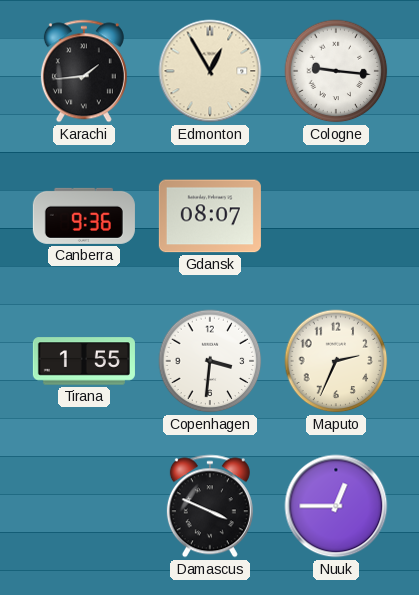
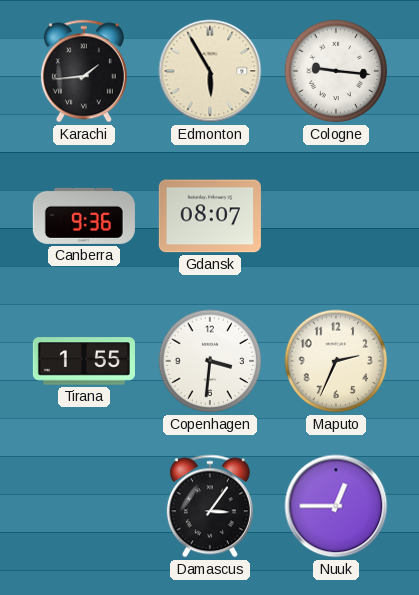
Edmonton: 12:55 -> 5:55 (210, 71)
Damascus: 3:49 -> 3:06 (210, 506)
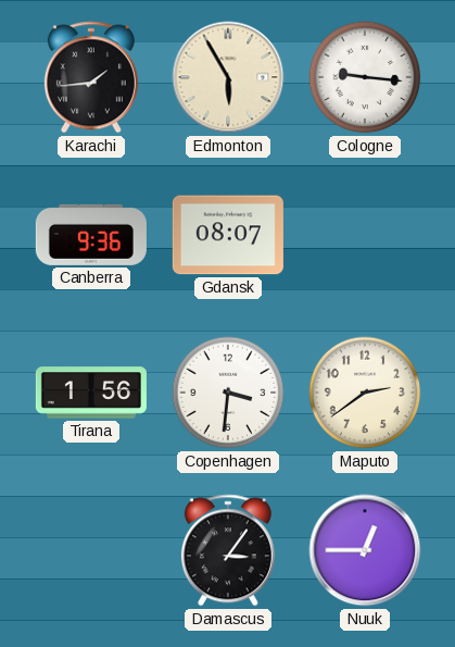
Tirana: 1:55 -> 1:56 (91, 393)
Maputo: 2:34 -> 2:39 (365, 393)
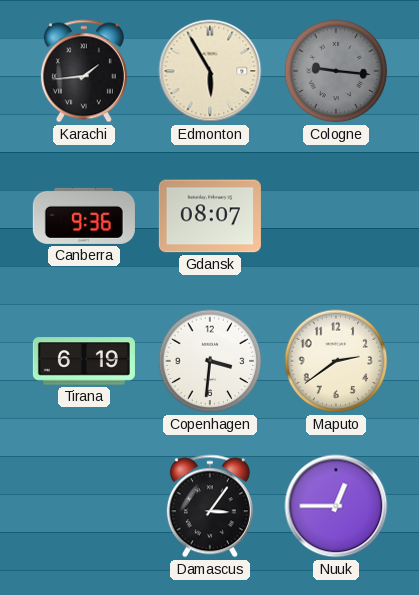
Cologne dial: white -> grey (336, 71)
Tirana: 1:56 -> 6:19 (84, 361)
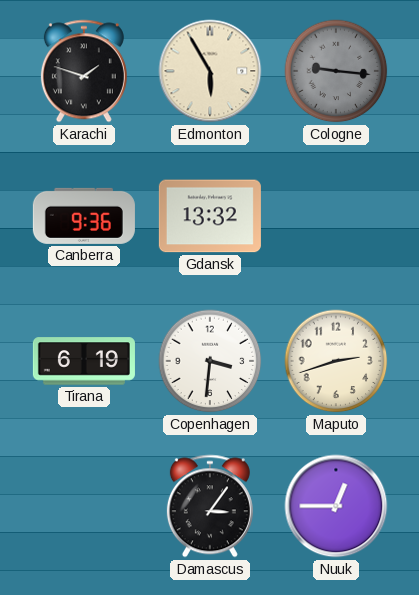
Karachi: 1:44 -> 1:48 (84, 71)
Gdansk: 08:07 -> 13:32 (210, 216)
Maputo: 2:39 -> 2:42 (336, 361)
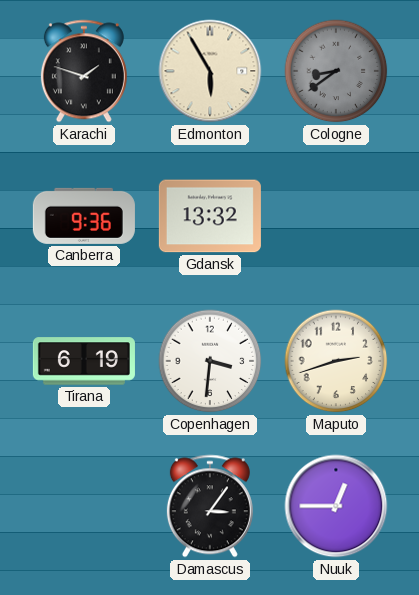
Cologne: 9:16 -> 8:39 (336, 71)
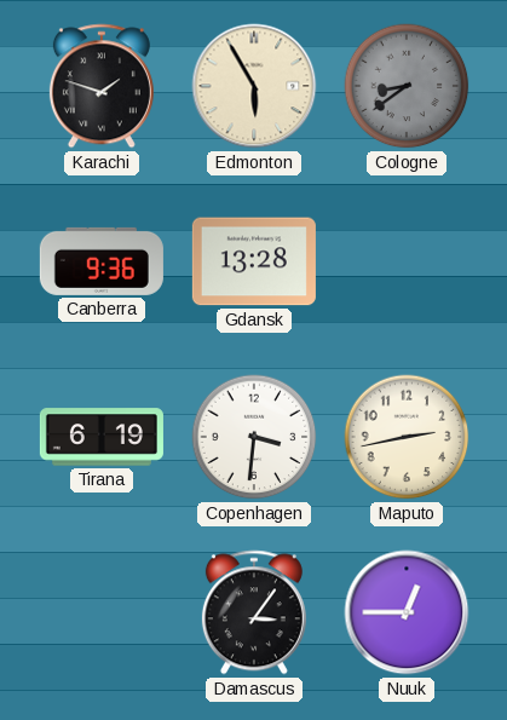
Gdansk: 13:32 -> 13:28 (254, 261)
Maputo: 2:42 -> 2:43 (407, 437)
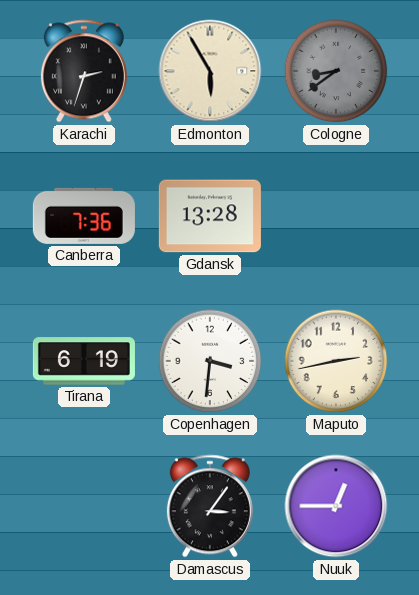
Karachi: 1:48 -> 2:33 (84, 71)
Canberra: 9:36 -> 7:36 (84, 216)
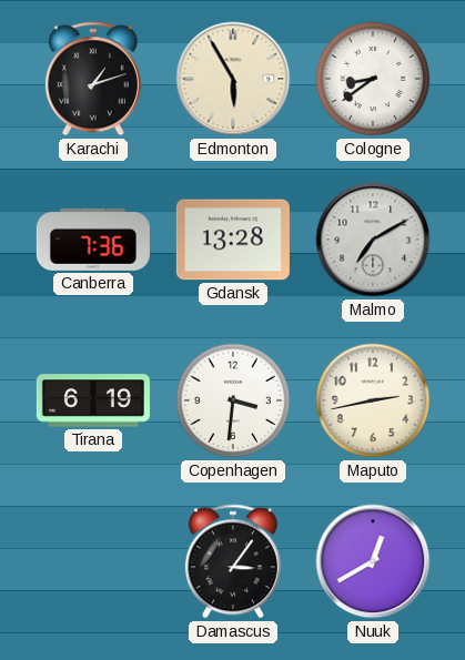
Karachi: 2:33 -> 1:12 (93, 79)
Cologne dial: grey -> white (373, 79)
Malmo: none -> 7:10 (373, 240)
Nuuk: 12:45 -> 12:40 (373, 561)
